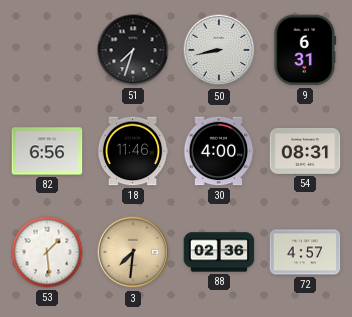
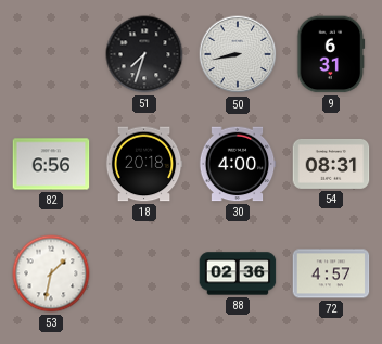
18: 11:46 -> 20:18 (144, 164)
53: 1:29 -> 1:32 (51, 273)
3: 7:31 -> none (133, 252)
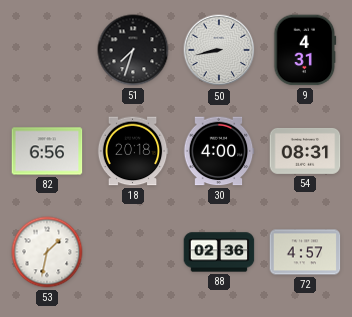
9: 6:31 -> 4:31 (305, 50)
